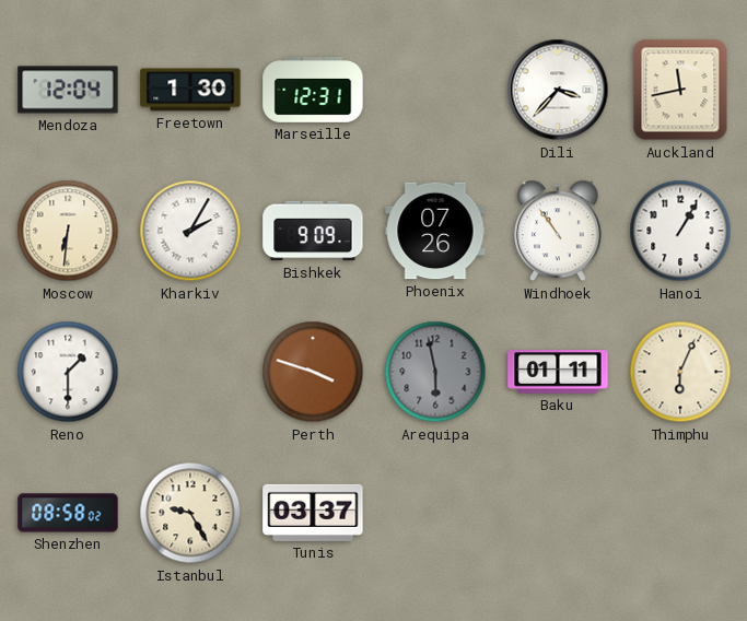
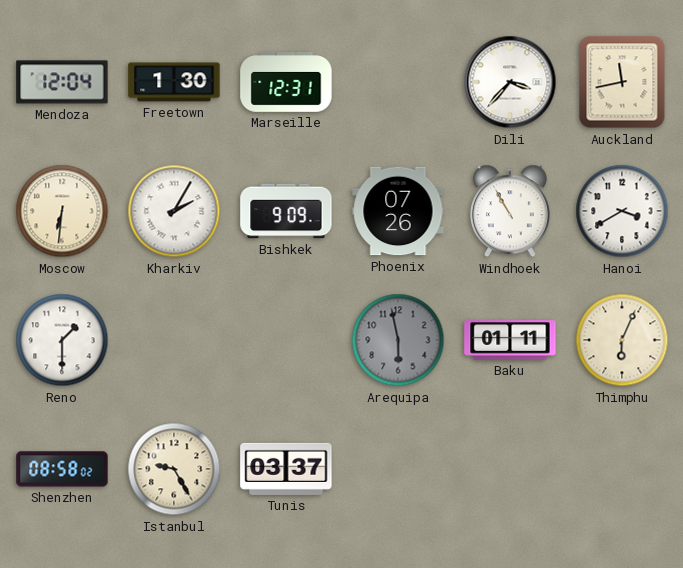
Windhoek: 10:54 -> 10:55 (510, 211)
Hanoi: 1:05 -> 3:40 (622, 211)
Perth: 3:48 -> none (313, 372)
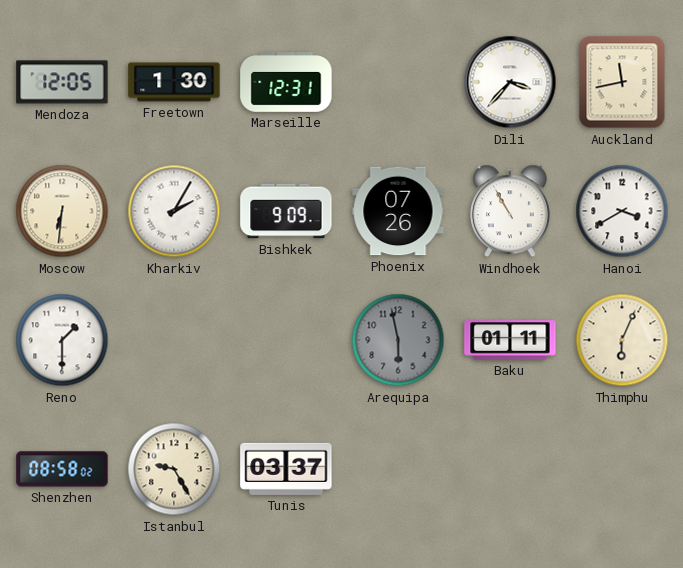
Mendoza: 12:04 -> 12:05 (62, 82)
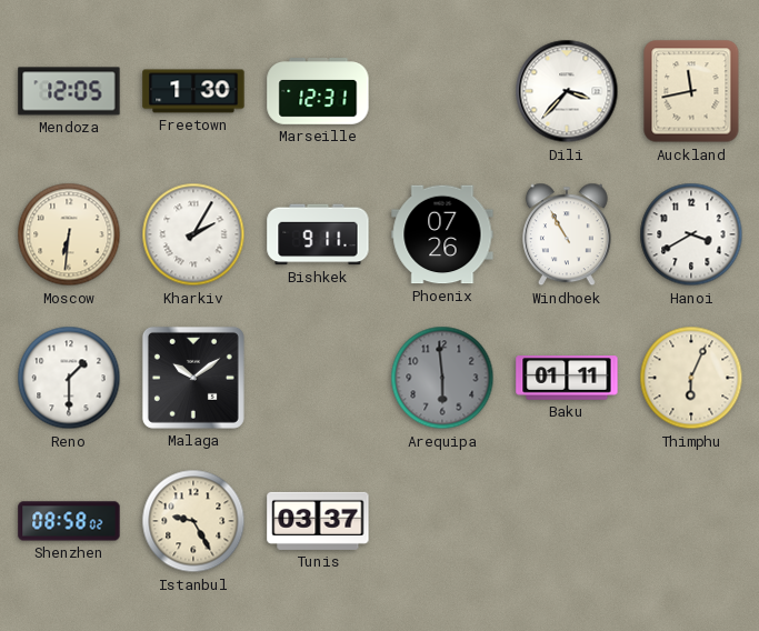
Bishkek: 9:09 -> 9:11 (318, 234)
Malaga: none -> 10:09 (193, 378)
Arequipa: 5:58 -> 5:59 (442, 378)
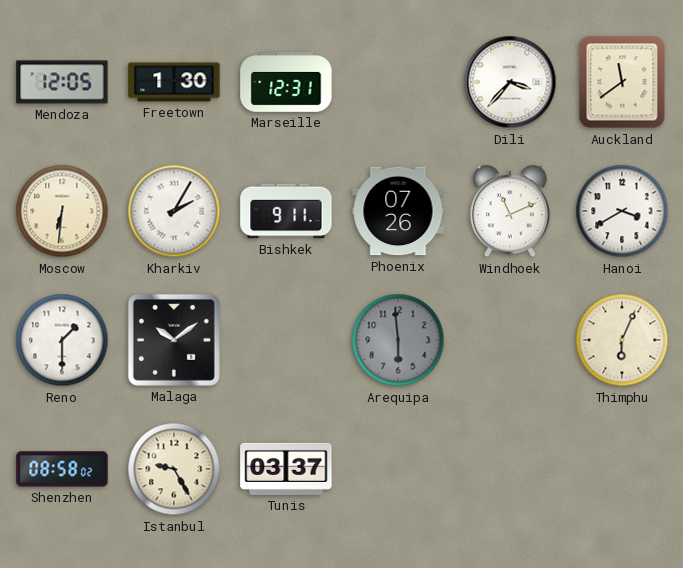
Auckland: 11:43 -> 11:39 (622, 82)
Windhoek: 10:55 -> 11:11 (510, 211)
Baku: 01:11 -> none (567, 378)
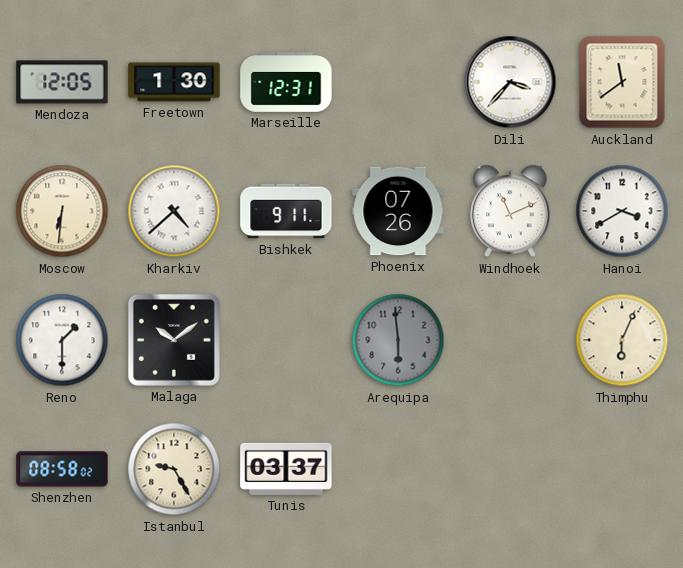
Kharkiv: 2:05 -> 4:38 (174, 211)
